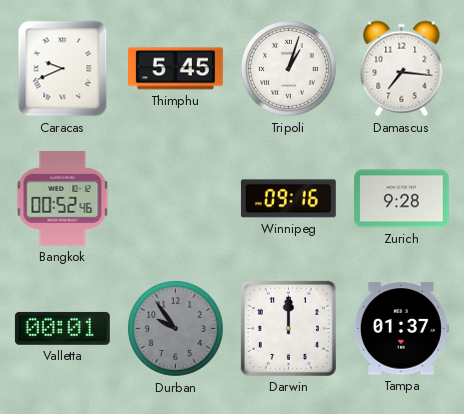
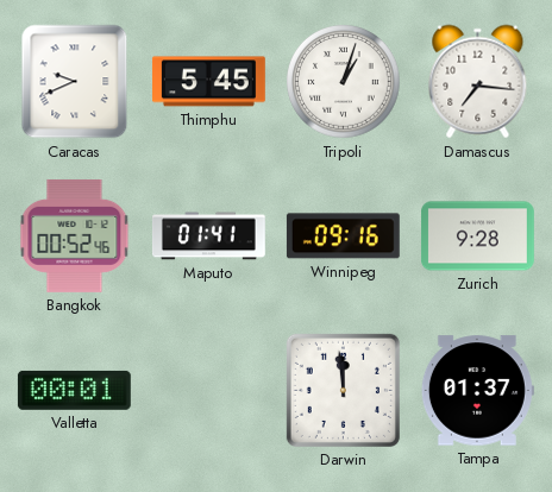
Maputo: none -> 01:41 (208, 236)
Durban: 9:54 -> none (176, 329)
Darwin: 12:00 -> 11:59 (343, 390)
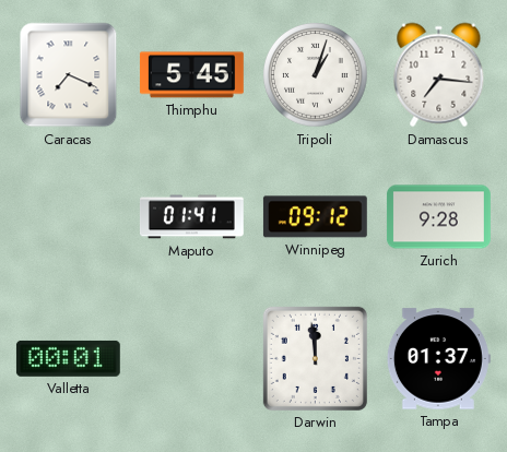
Caracas: 9:41 -> 7:19 (69, 75)
Bangkok: 00:52 -> none (75, 235)
Winnipeg: 09:16 -> 09:12 (315, 217)
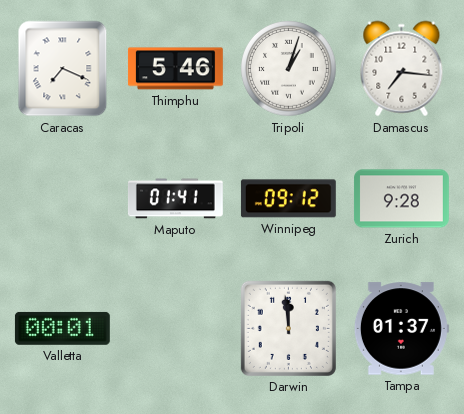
Thimphu: 5:45 -> 5:46 (175, 69)
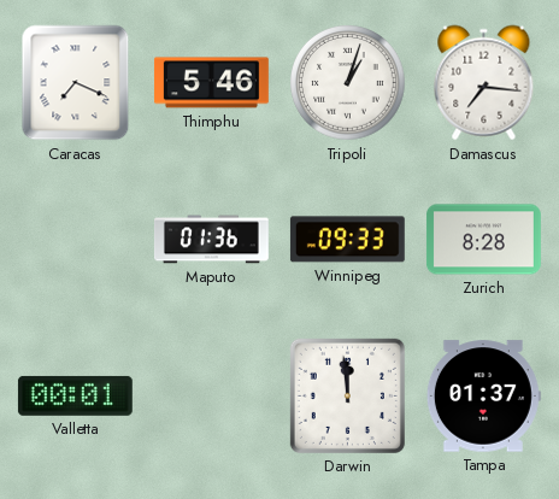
Maputo: 01:41 -> 01:36 (211, 240)
Winnipeg: 09:12 -> 09:33 (347, 240)
Zurich: 9:28 -> 8:28 (483, 240)
